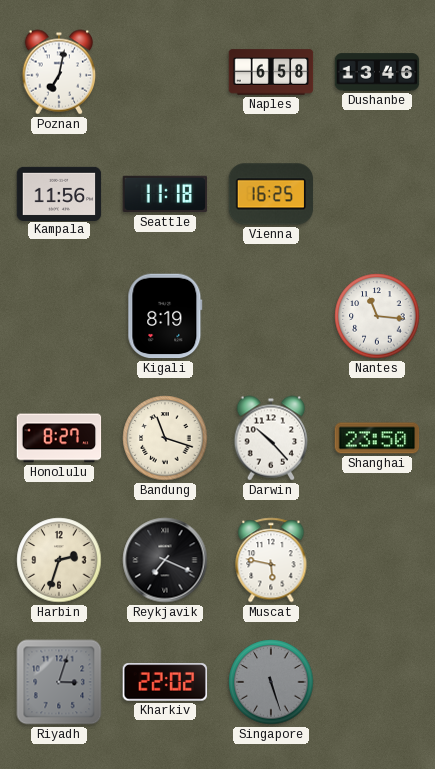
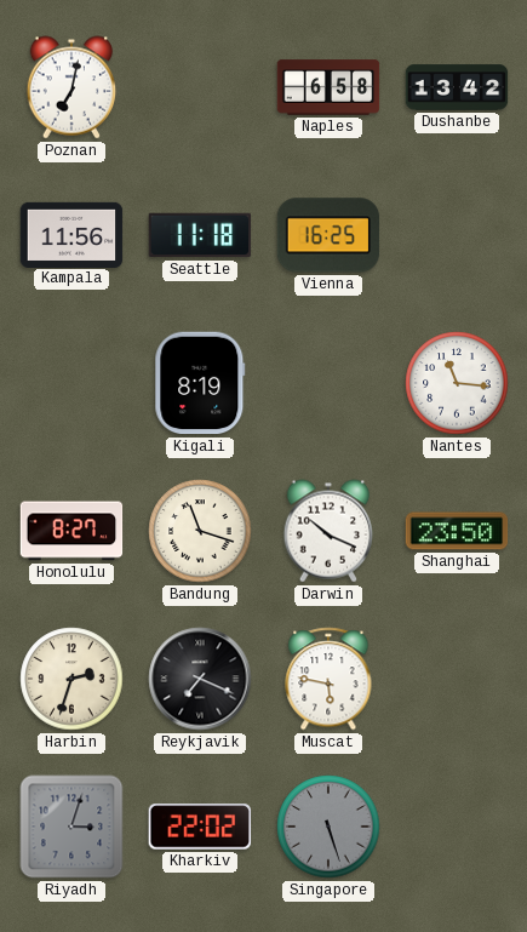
Dushanbe: 13:46 -> 13:42 (457, 87)
Darwin: 10:23 -> 10:19 (328, 531)
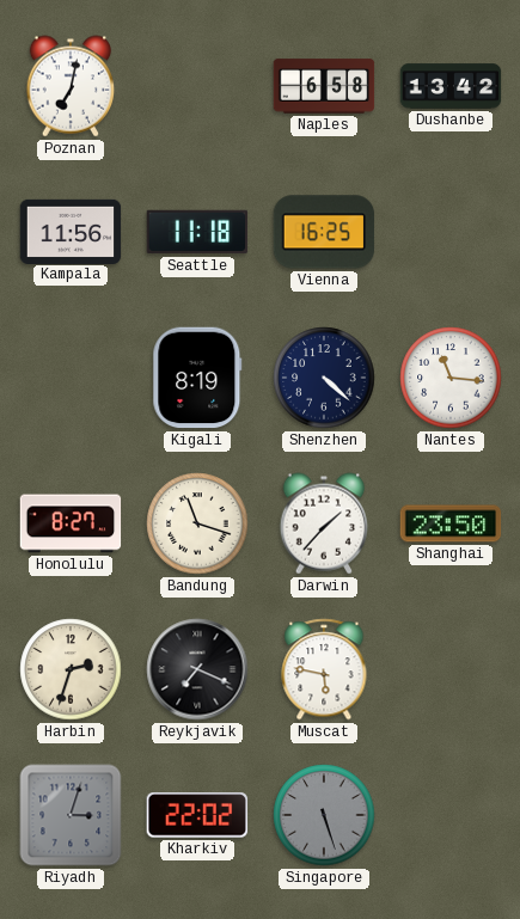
Shenzhen: none -> 4:22 (324, 378)
Darwin: 10:19 -> 1:37 (324, 523)
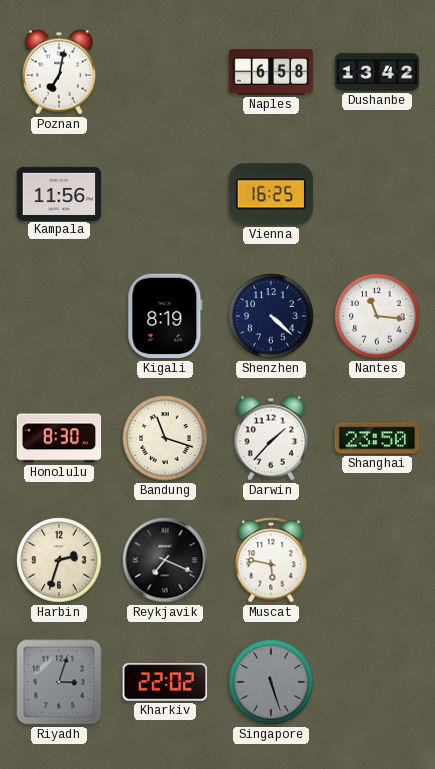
Seattle: 11:18 -> none (197, 232)
Honolulu: 8:27 -> 8:30 (59, 438)
